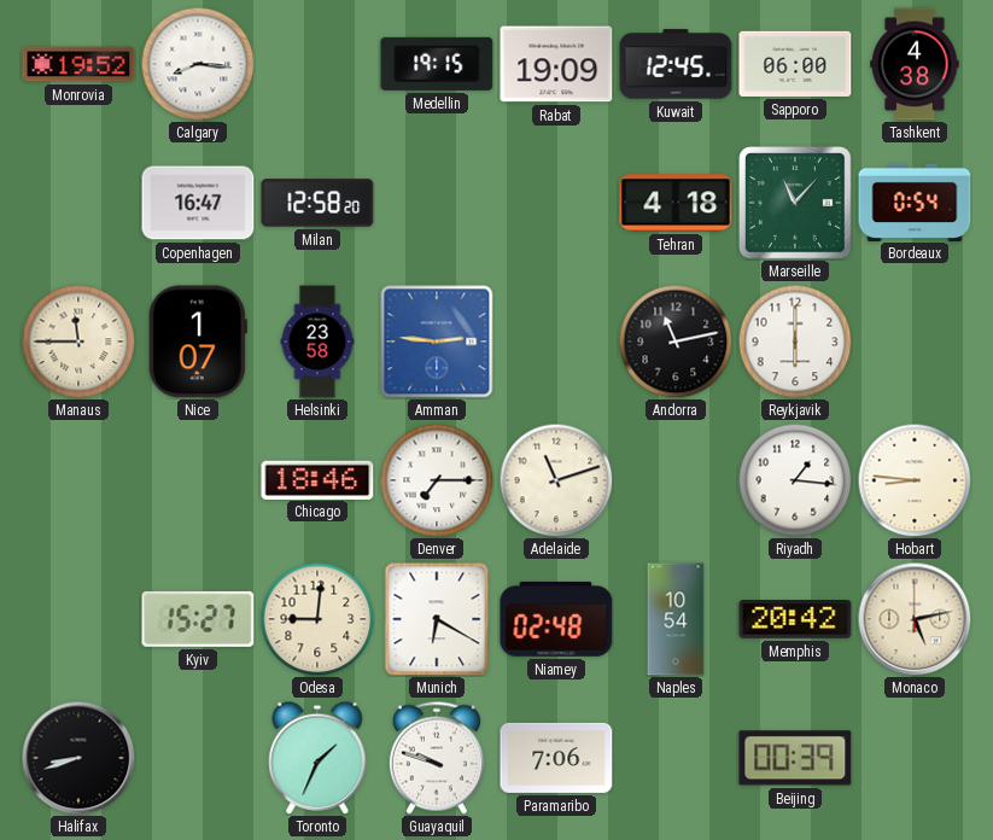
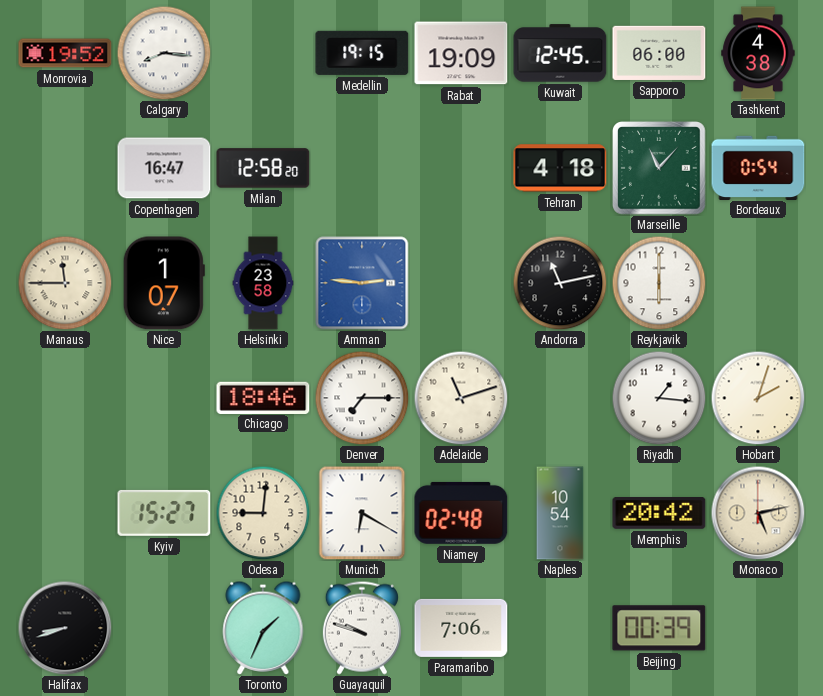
Hobart: 8:46 -> 2:03 (758, 398)
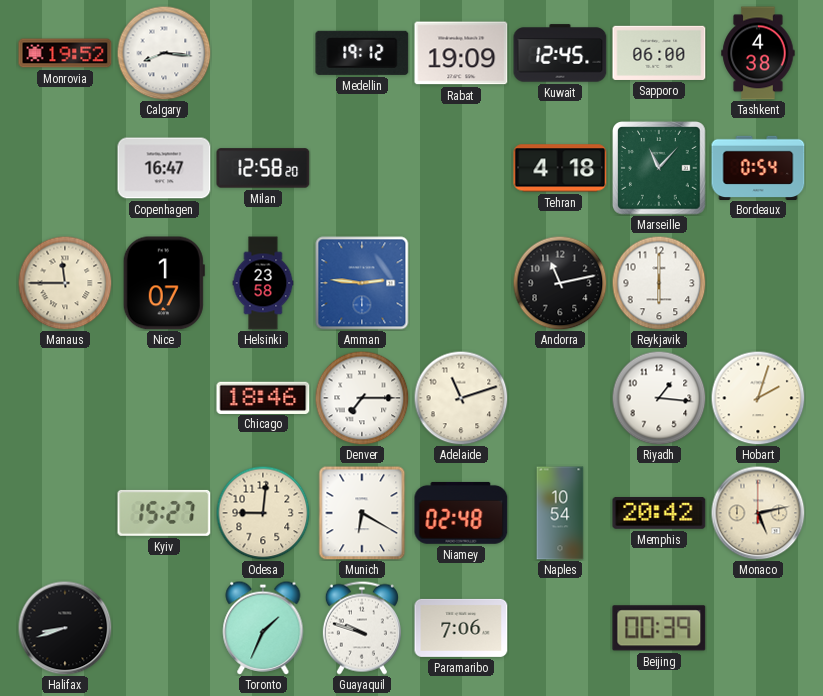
Medellin: 19:15 -> 19:12 (362, 53)
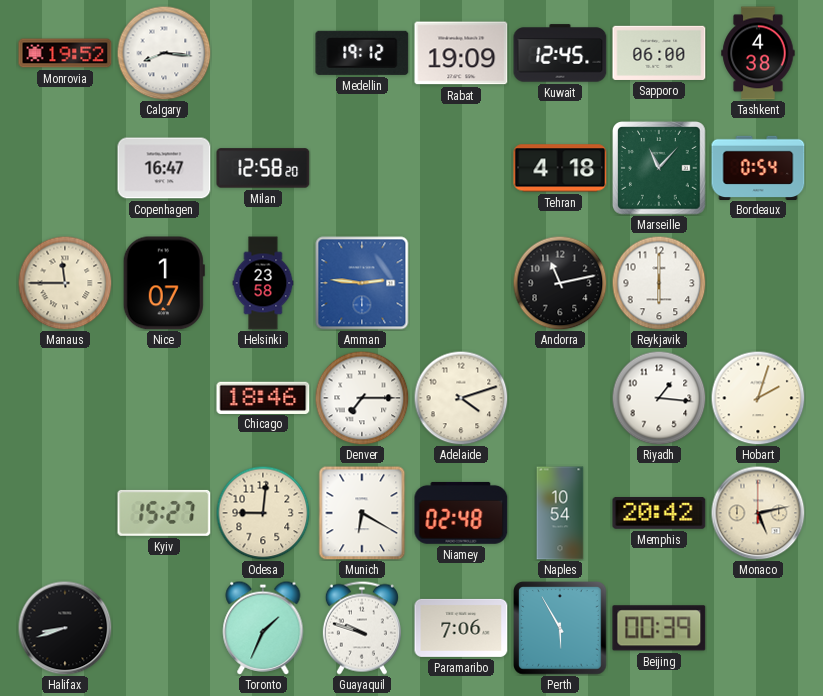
Adelaide: 11:12 -> 4:12 (461, 398)
Perth: none -> 5:55 (561, 629)
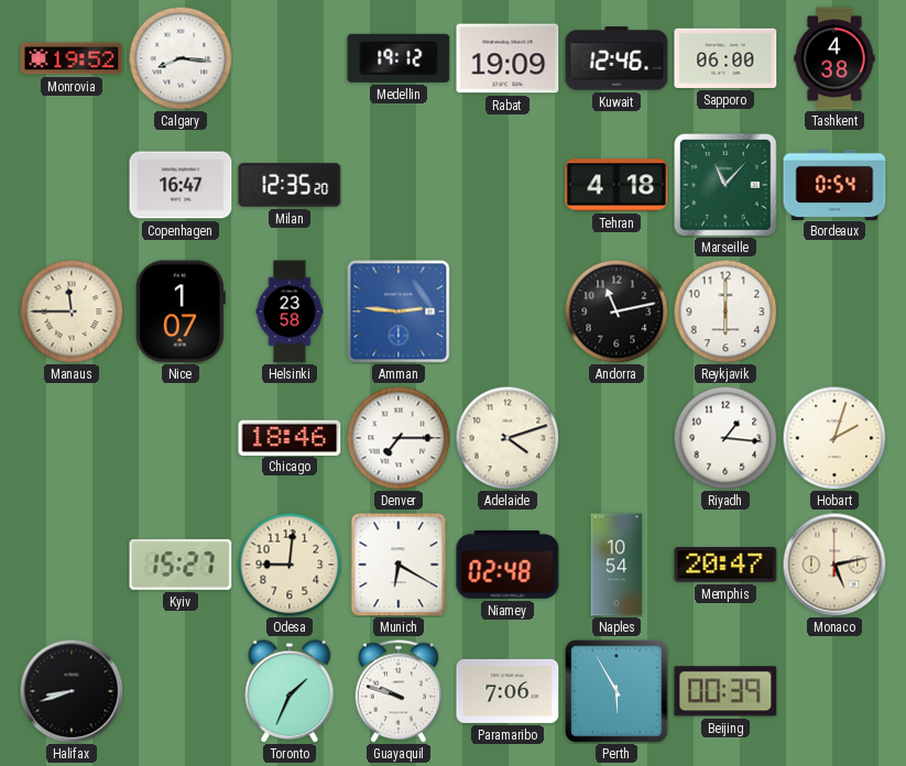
Kuwait: 12:45 -> 12:46 (616, 58)
Milan: 12:58 -> 12:35 (290, 185)
Memphis: 20:42 -> 20:47 (725, 566)
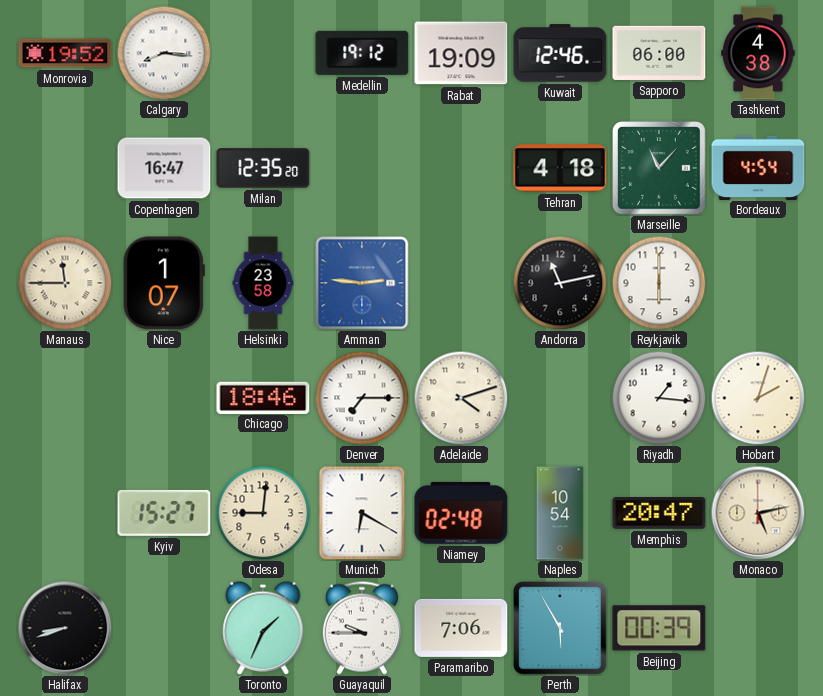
Bordeaux: 0:54 -> 4:54 (758, 167)
Guayaquil: 9:48 -> 9:45 (362, 628)
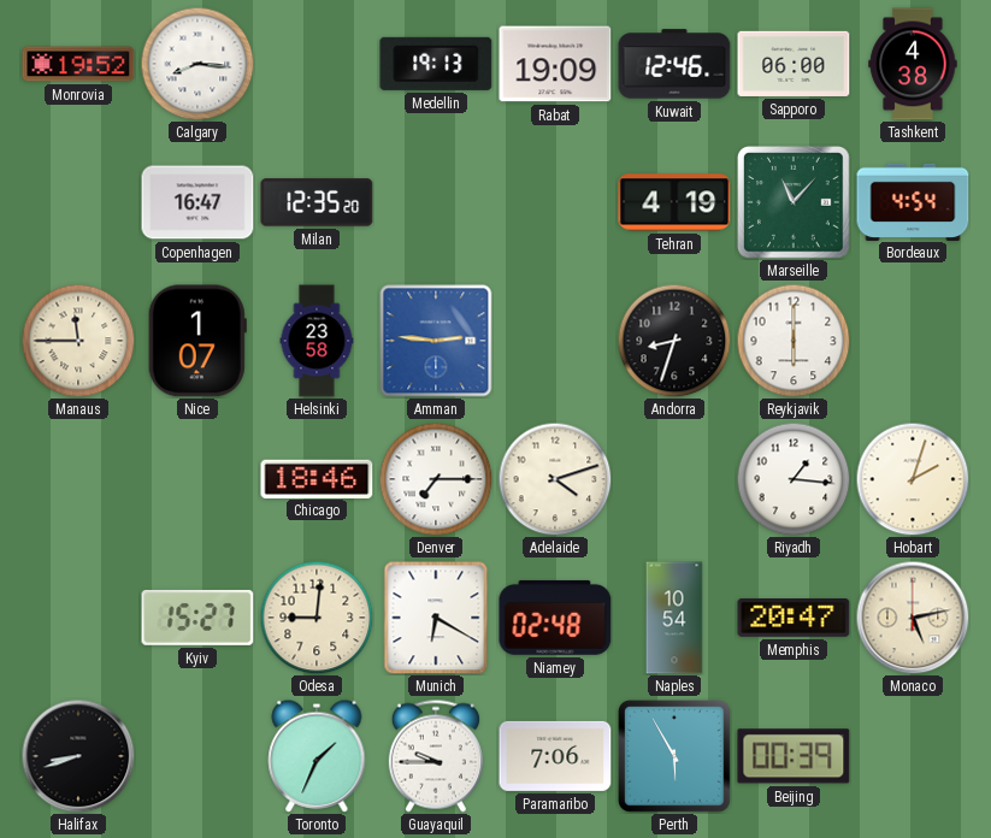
Medellin: 19:12 -> 19:13 (436, 64)
Tehran: 4:18 -> 4:19 (674, 202)
Andorra: 11:13 -> 8:33 (674, 341)
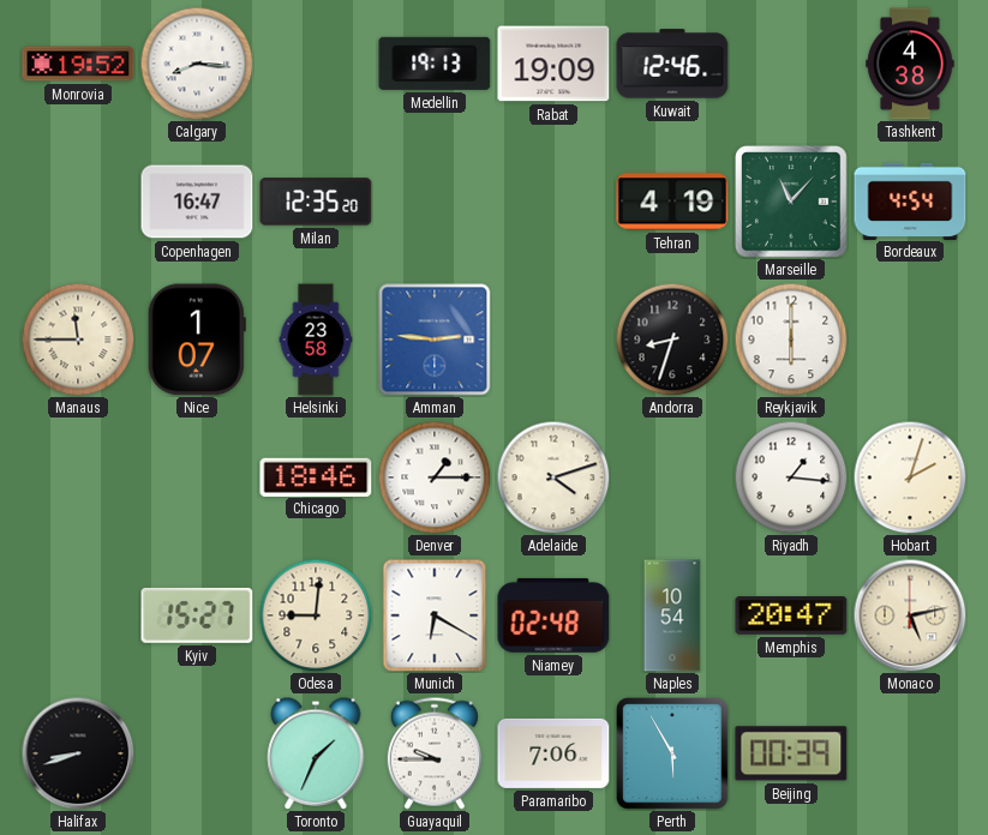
Sapporo: 06:00 -> none (794, 64)
Denver: 7:15 -> 1:15 (435, 477)
